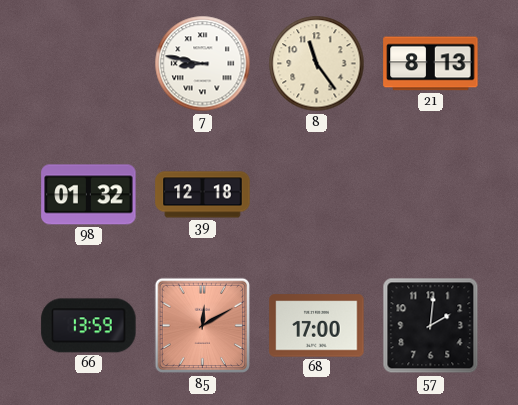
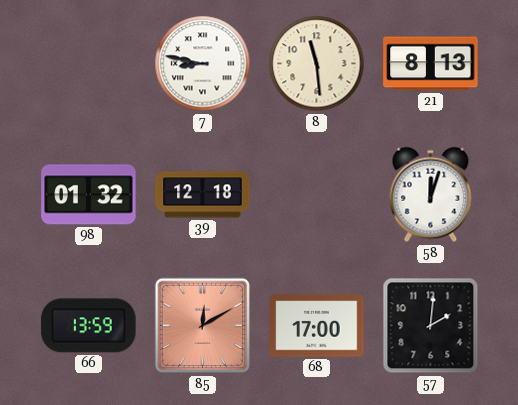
8: 11:24 -> 11:29 (317, 64)
58: none -> 12:03 (431, 195)
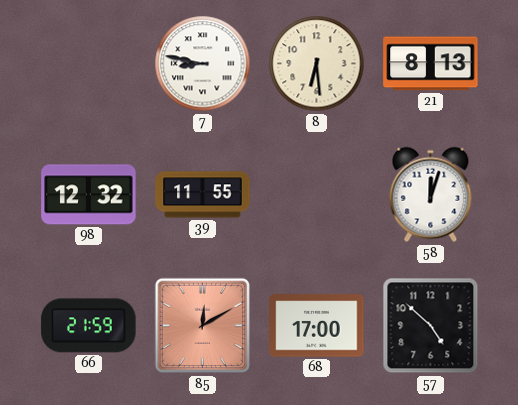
8: 11:29 -> 6:29 (317, 64)
98: 01:32 -> 12:32 (89, 195)
39: 12:18 -> 11:55 (203, 195)
66: 13:59 -> 21:59 (89, 326)
57: 2:01 -> 4:52 (431, 326)
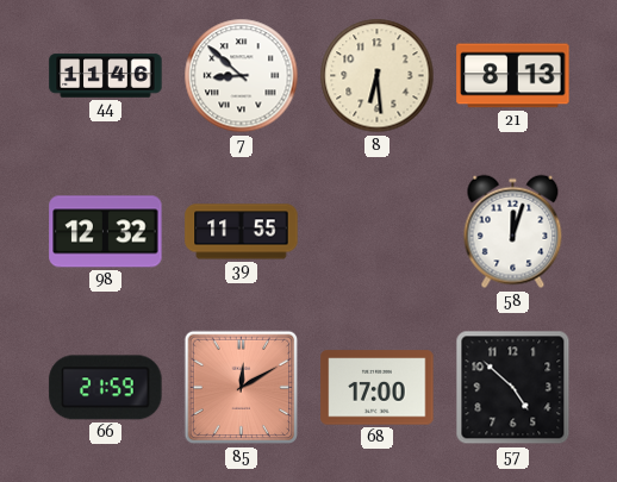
44: none -> 11:46 (106, 76)
7: 8:47 -> 8:52 (242, 76)
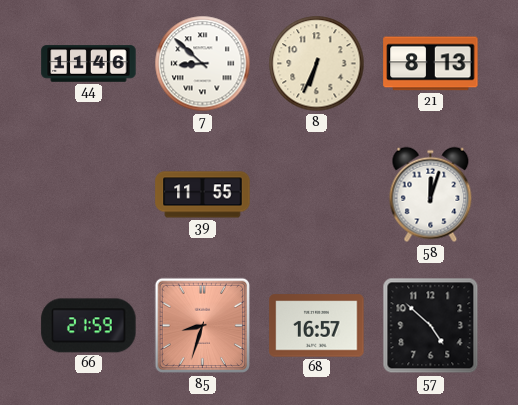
8: 6:29 -> 6:34 (317, 64)
98: 12:32 -> none (106, 232)
85: 12:10 -> 8:33 (203, 326)
68: 17:00 -> 16:57 (317, 326)
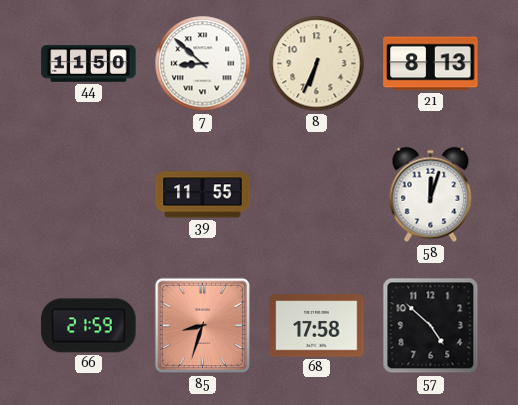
44: 11:46 -> 11:50 (89, 64)
68: 16:57 -> 17:58 (317, 326)
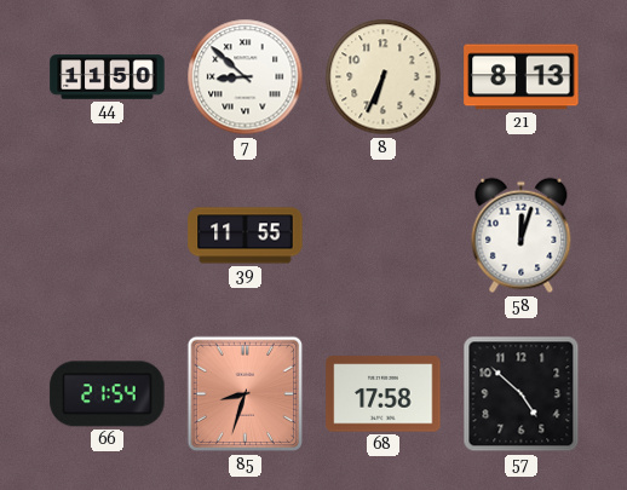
66: 21:59 -> 21:54 (108, 394)
